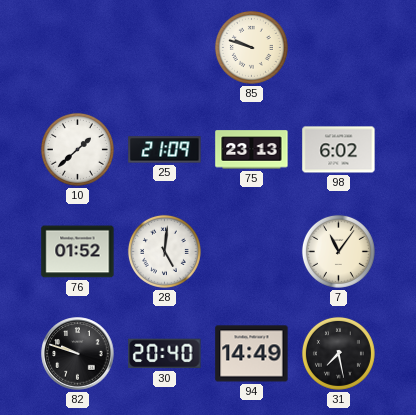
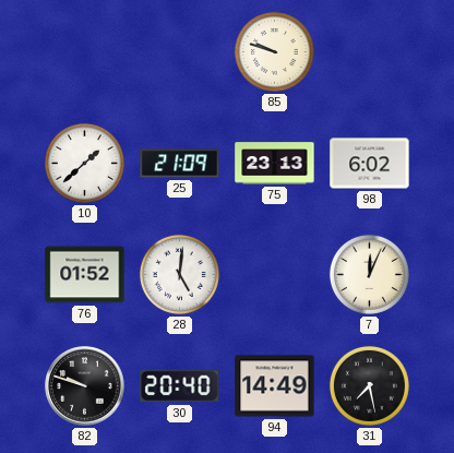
7: 11:06 -> 12:04 (369, 274)
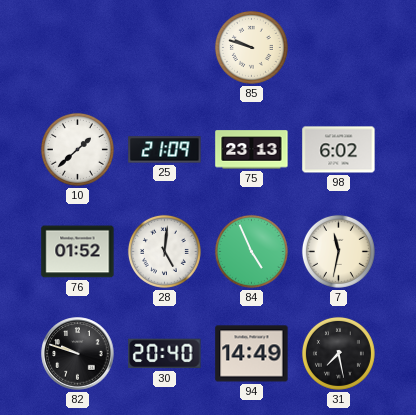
84: none -> 4:56 (251, 251)
7: 12:04 -> 11:32 (338, 251)
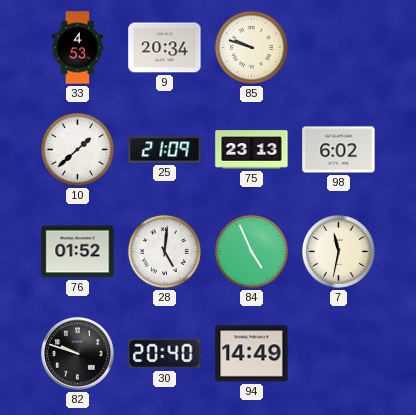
33: none -> 4:53 (78, 48)
9: none -> 20:34 (165, 48)
31: 7:28 -> none (338, 353)
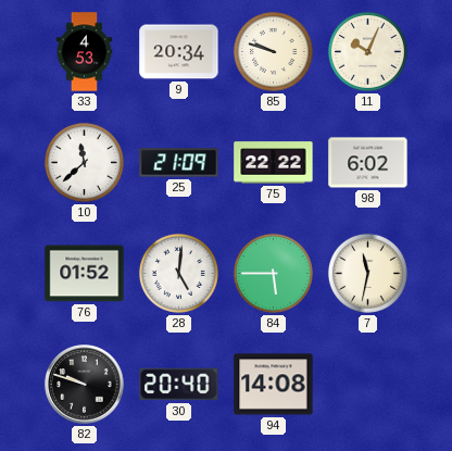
11: none -> 10:04 (367, 51)
10: 1:38 -> 11:38 (84, 162)
75: 23:13 -> 22:22 (274, 163)
84: 4:56 -> 5:45 (273, 273)
94: 14:49 -> 14:08 (274, 385)
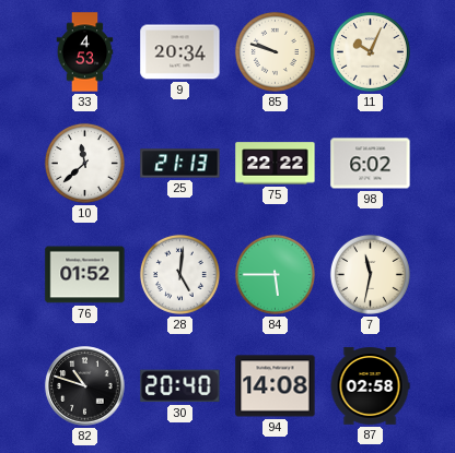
25: 21:09 -> 21:13 (180, 164)
82: 9:48 -> 10:48 (85, 386)
87: none -> 02:58 (370, 386)
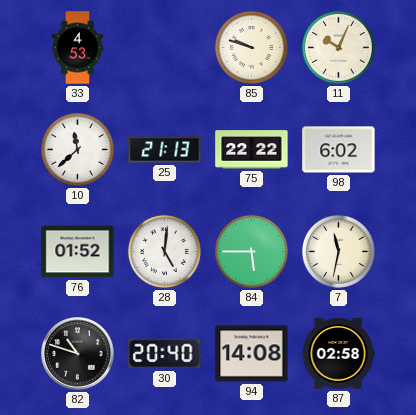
9: 20:34 -> none (180, 52)
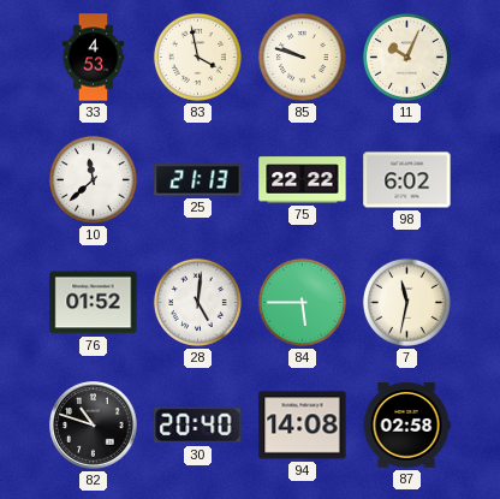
83: none -> 3:58 (197, 57)
